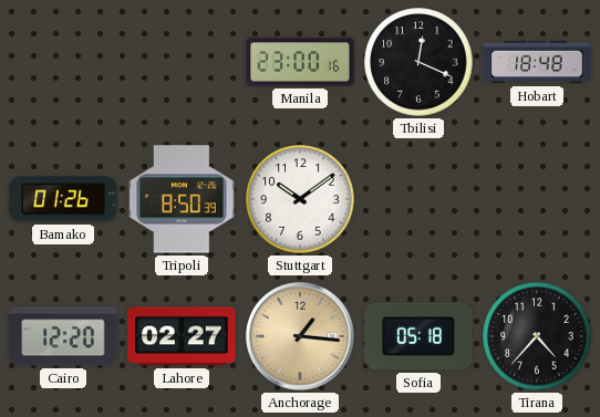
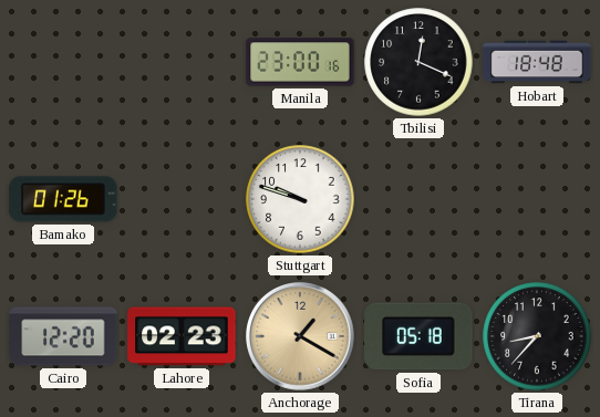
Tripoli: 8:50 -> none (182, 199)
Stuttgart: 10:09 -> 9:48 (300, 199)
Lahore: 02:27 -> 02:23 (182, 336)
Anchorage: 1:16 -> 1:20 (301, 337)
Tirana: 4:37 -> 8:37 (537, 336)
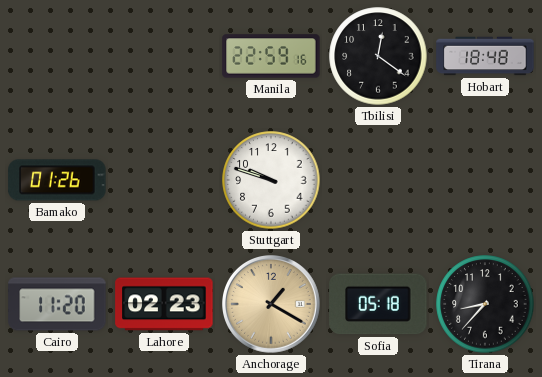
Manila: 23:00 -> 22:59 (271, 56)
Tbilisi: 12:19 -> 12:21 (378, 56)
Cairo: 12:20 -> 11:20 (57, 304)
